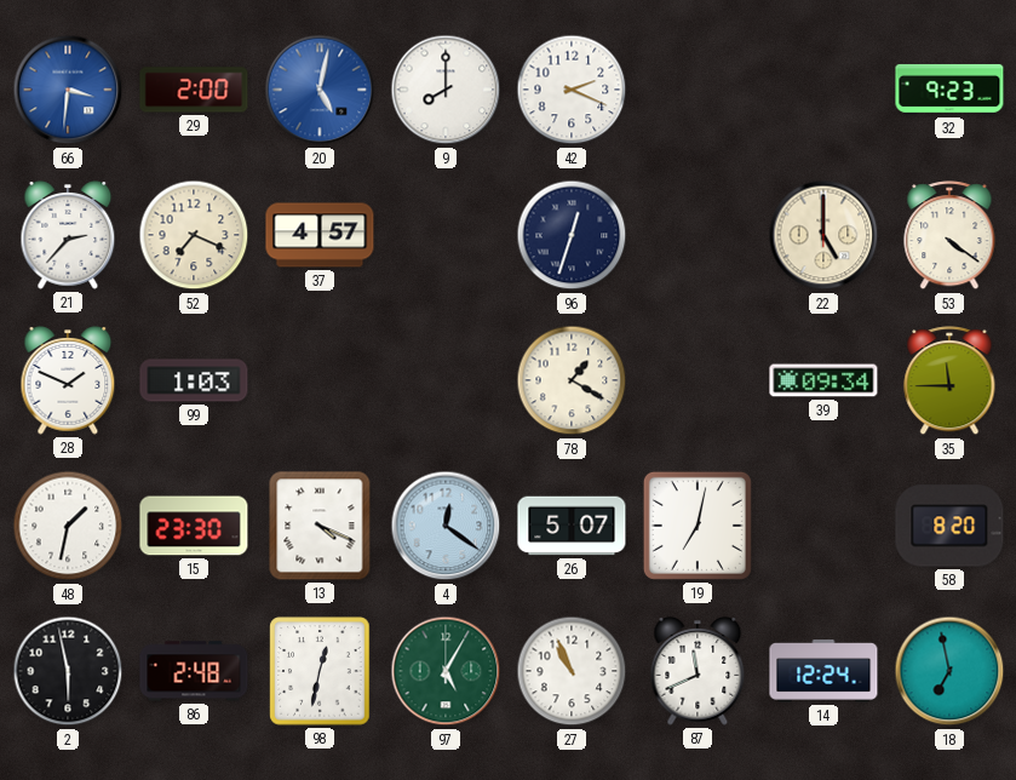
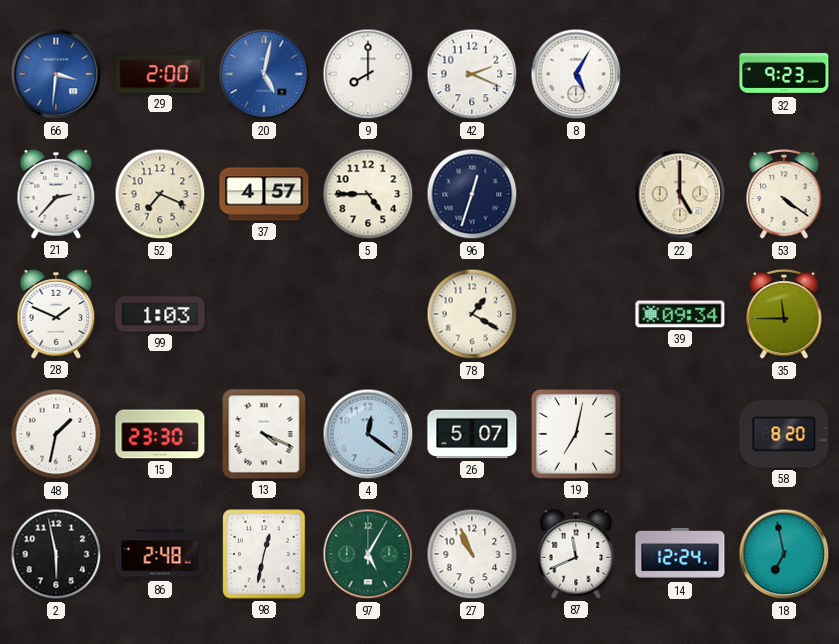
8: none -> 5:05 (576, 74)
5: none -> 4:45 (368, 194)
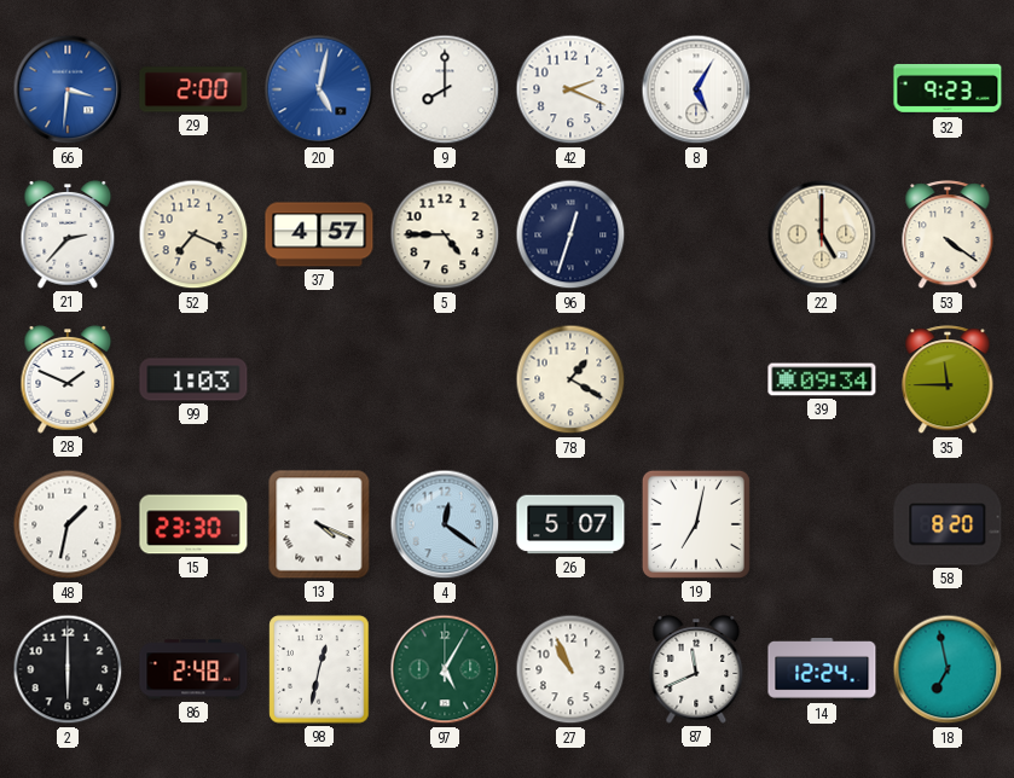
2: 5:58 -> 6:00 (68, 669)
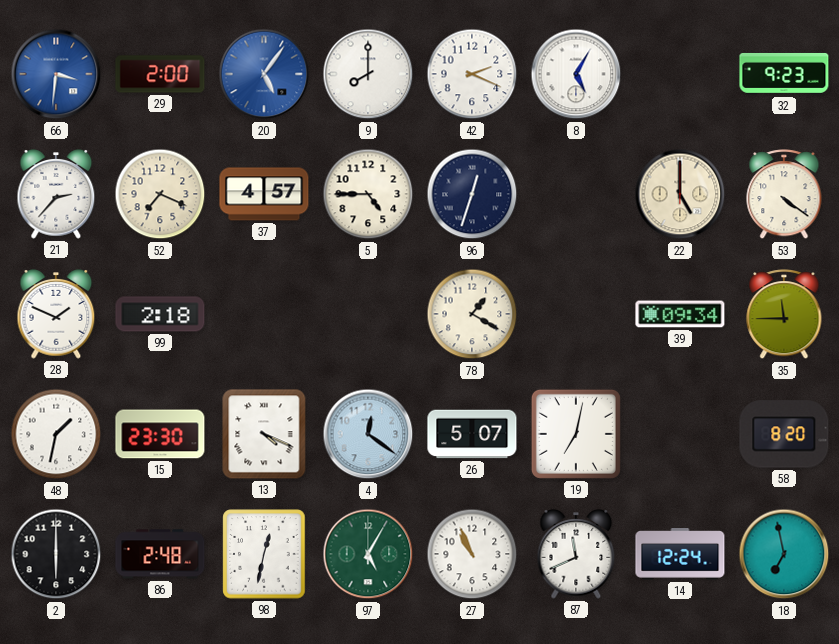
20: 5:02 -> 5:06 (264, 74)
99: 1:03 -> 2:18 (160, 314)
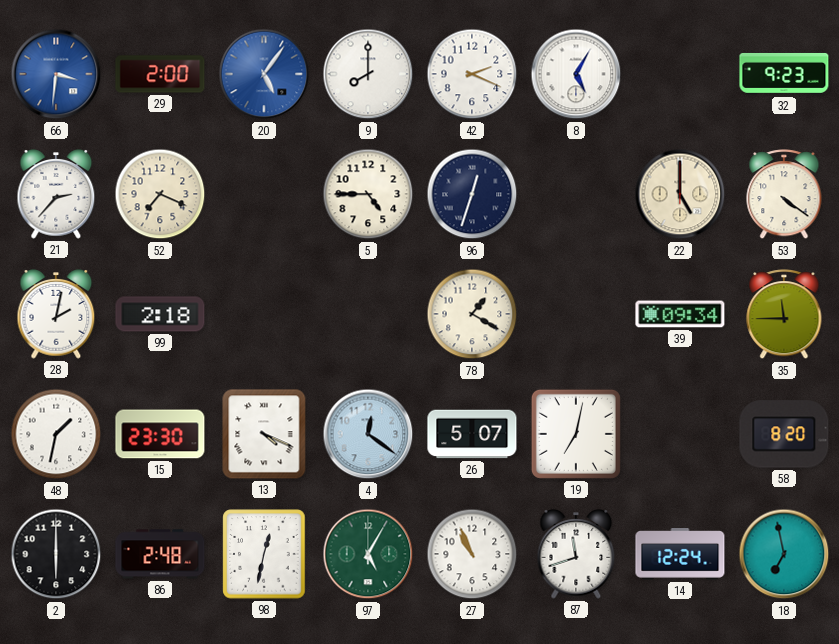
37: 4:57 -> none (264, 194)
28: 1:49 -> 2:02 (56, 314)
87: 11:41 -> 11:42 (576, 554)
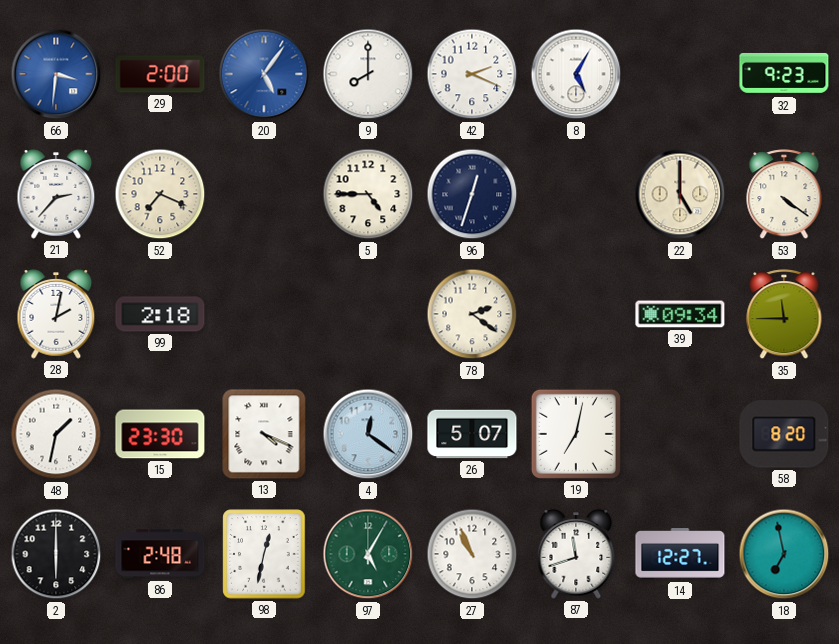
78: 1:20 -> 2:21 (472, 314)
14: 12:24 -> 12:27 (680, 555)
